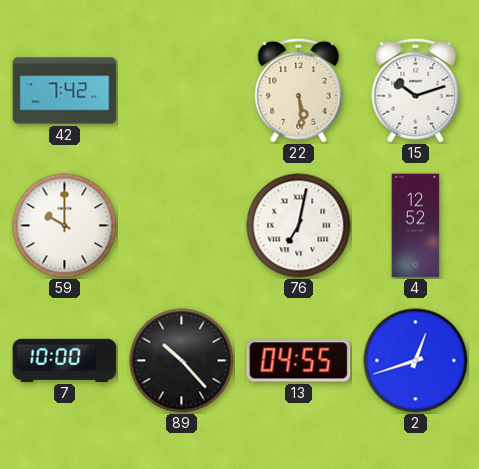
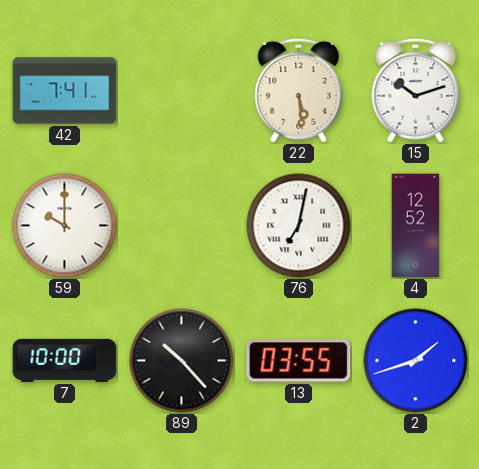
42: 7:42 -> 7:41 (65, 91)
13: 04:55 -> 03:55 (299, 361)
2: 12:42 -> 1:42 (416, 361)
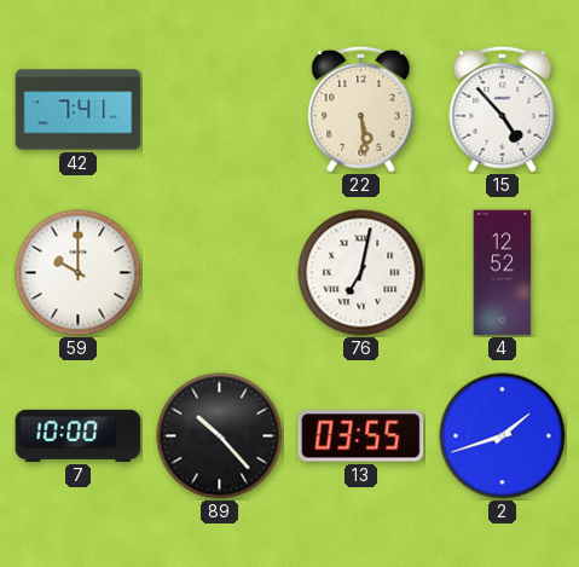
15: 10:12 -> 4:53 (503, 109)
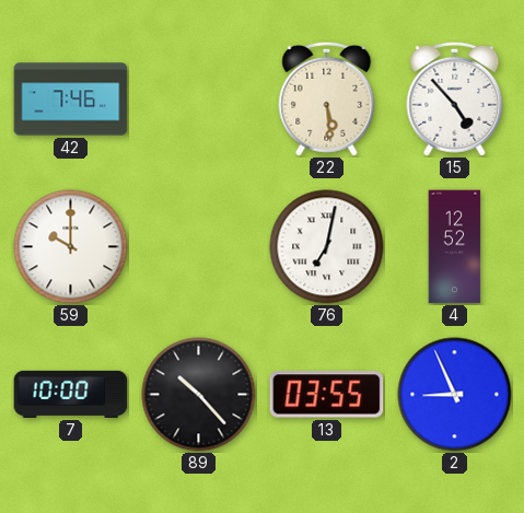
42: 7:41 -> 7:46 (71, 100)
2: 1:42 -> 8:56 (455, 395)
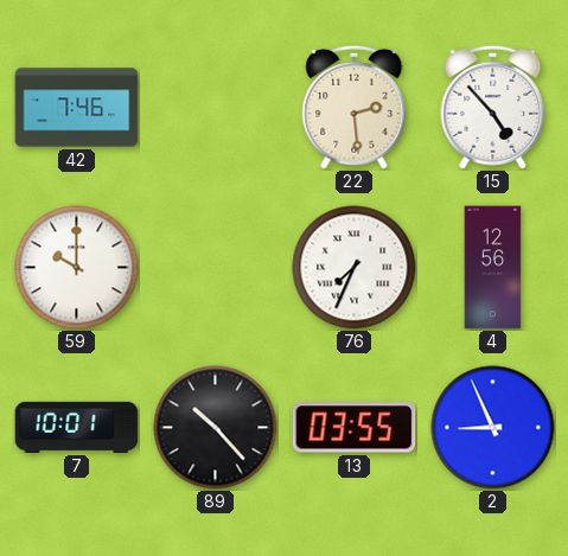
22: 5:29 -> 2:29 (355, 107)
76: 7:02 -> 7:34 (355, 268)
4: 12:52 -> 12:56 (493, 268)
7: 10:00 -> 10:01 (77, 427)
